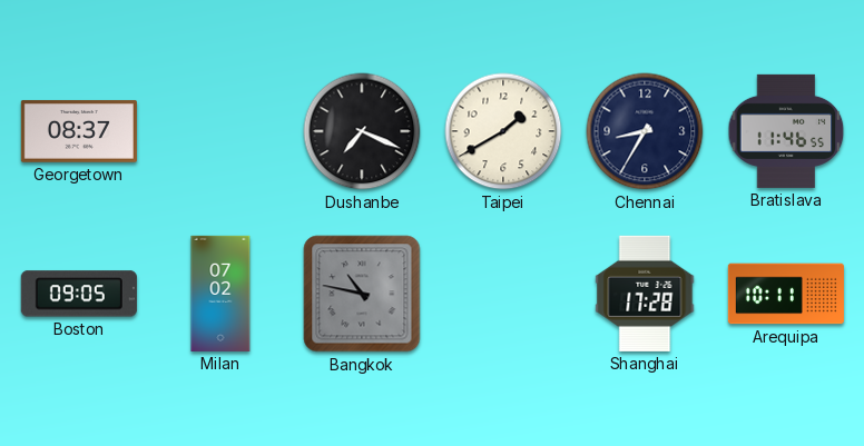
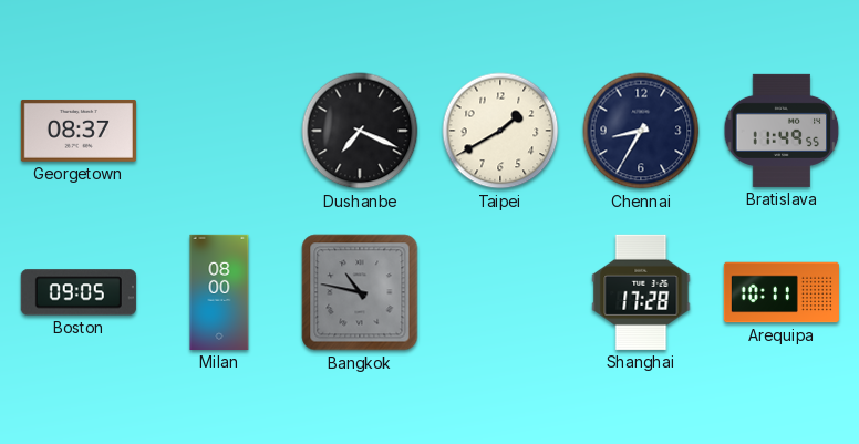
Bratislava: 11:46 -> 11:49 (782, 131)
Milan: 07:02 -> 08:00 (219, 292)
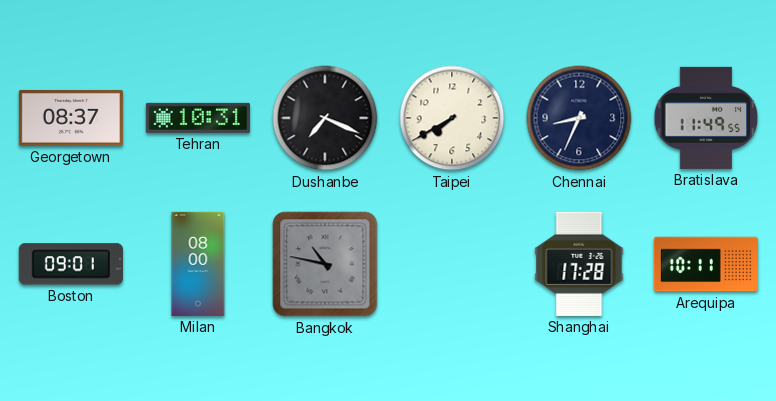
Tehran: none -> 10:31 (198, 118)
Taipei: 1:40 -> 7:40 (452, 118)
Chennai: 8:35 -> 8:34 (579, 118)
Boston: 09:05 -> 09:01 (71, 264)
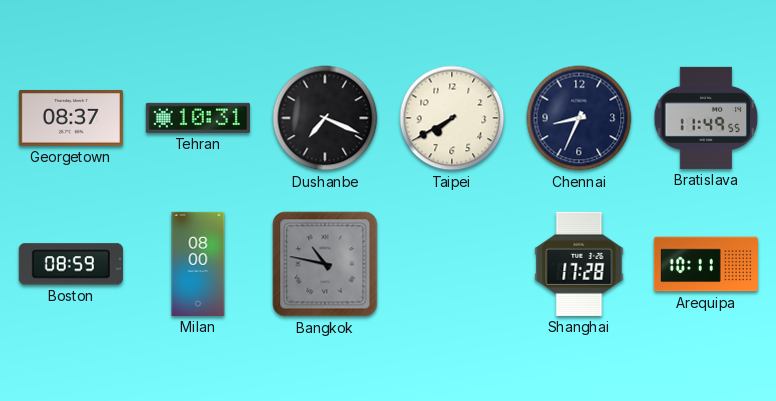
Boston: 09:01 -> 08:59 (71, 264)
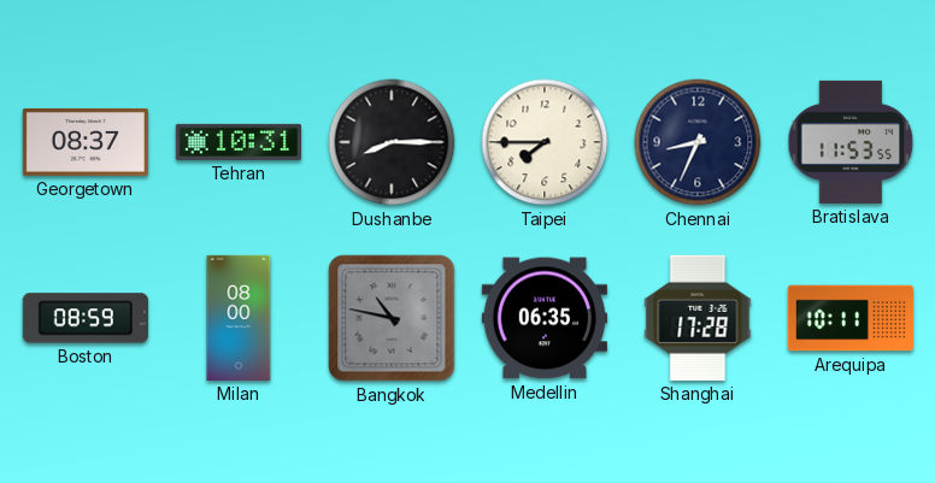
Dushanbe: 7:19 -> 8:15 (392, 142)
Taipei: 7:40 -> 7:45 (545, 142)
Bratislava: 11:49 -> 11:53 (851, 142)
Medellin: none -> 06:35 (545, 318)
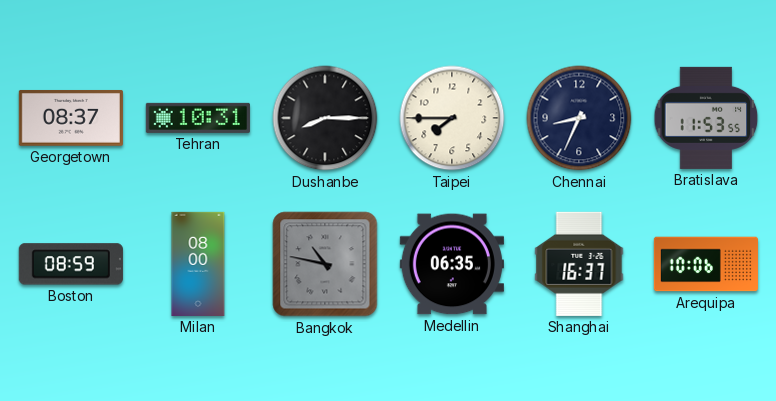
Shanghai: 17:28 -> 16:37 (579, 264)
Arequipa: 10:11 -> 10:06 (706, 264)
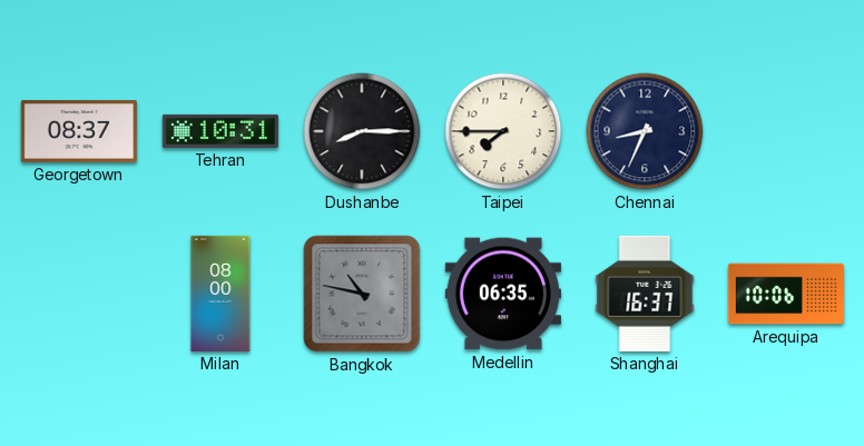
Bratislava: 11:53 -> none (706, 118)
Boston: 08:59 -> none (71, 264)
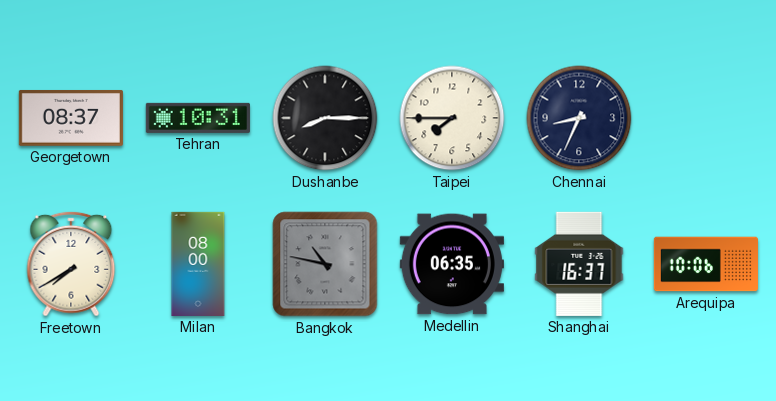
Freetown: none -> 7:40 (71, 264)
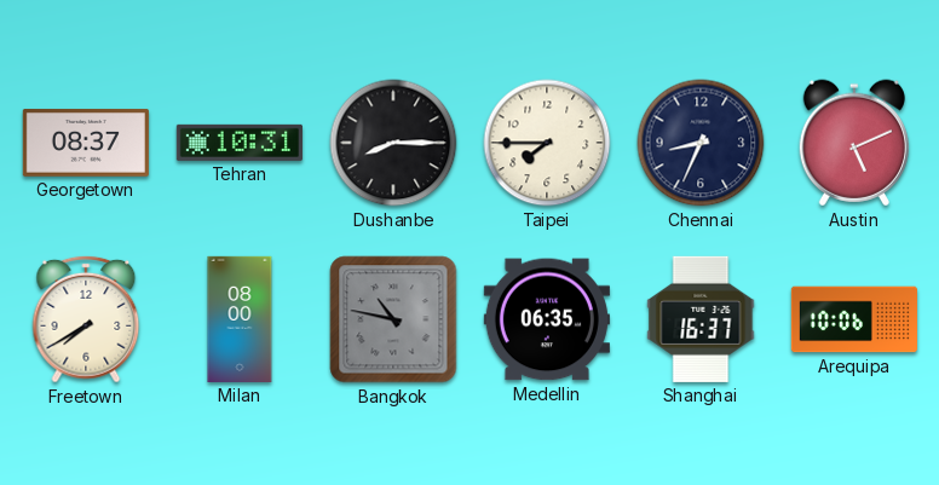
Austin: none -> 5:11 (853, 143)
